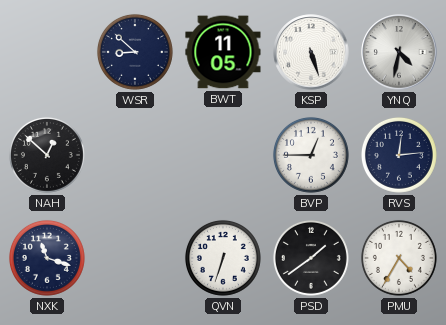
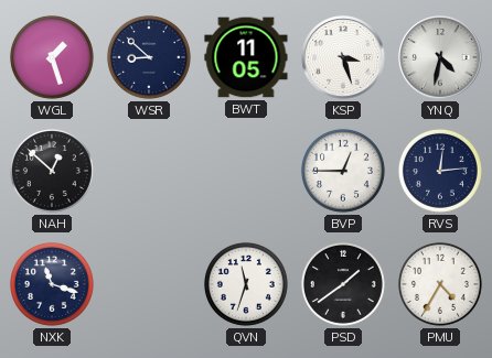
WGL: none -> 1:27 (52, 57)
KSP: 5:27 -> 3:27 (343, 57)
QVN: 6:33 -> 11:33 (246, 284)
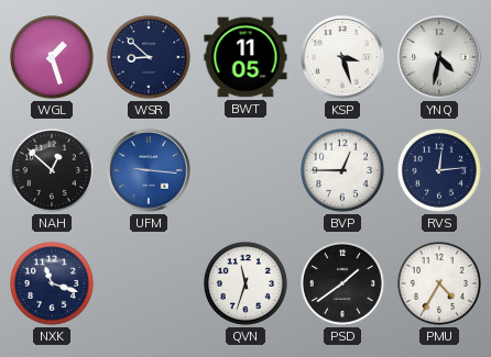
UFM: none -> 9:16 (149, 170)
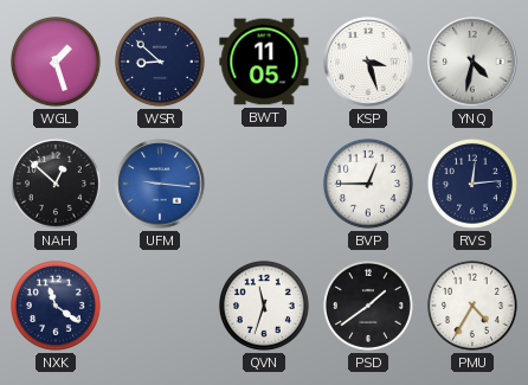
NXK: 11:18 -> 11:21 (56, 306)
